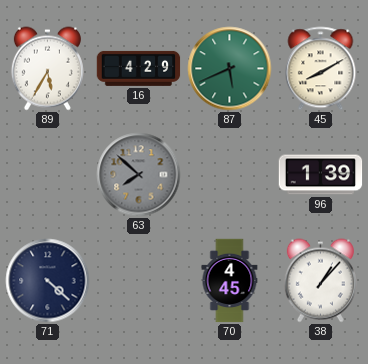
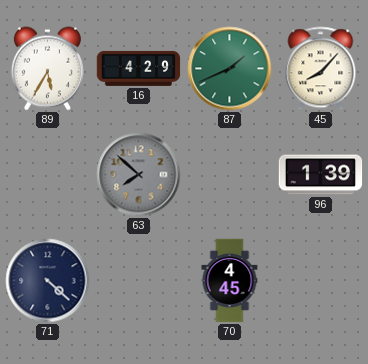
87: 5:41 -> 1:41 (230, 69)
45: 8:10 -> 8:07 (321, 69)
38: 1:07 -> none (320, 281)
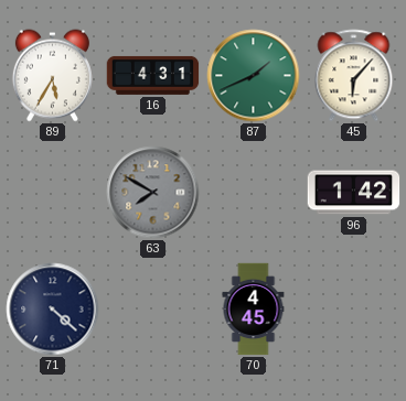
16: 4:29 -> 4:31 (153, 75)
45: 8:07 -> 6:07 (354, 76)
63: 7:52 -> 7:50 (153, 193)
96: 1:39 -> 1:42 (354, 193)
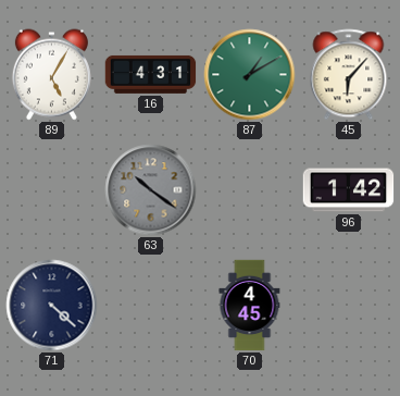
89: 5:35 -> 5:05 (51, 75)
87: 1:41 -> 1:10 (250, 75)
63: 7:50 -> 10:21 (151, 190)
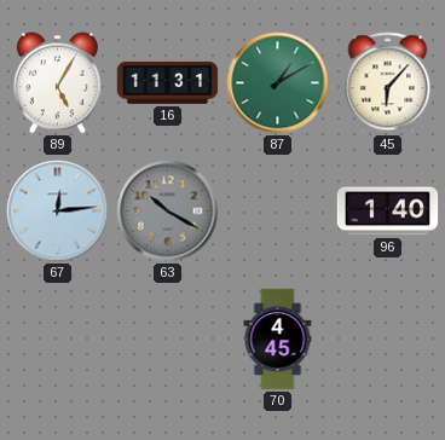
16: 4:31 -> 11:31 (168, 82)
67: none -> 12:14 (58, 212)
63: 10:21 -> 10:20 (168, 212)
96: 1:42 -> 1:40 (388, 212)
71: 4:22 -> none (52, 306)
